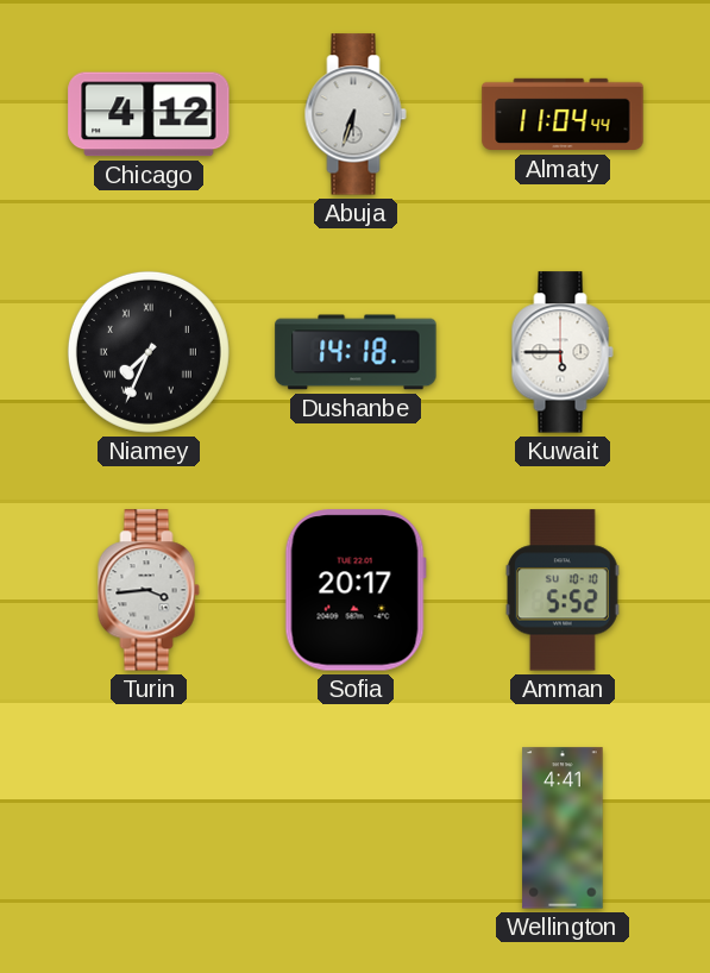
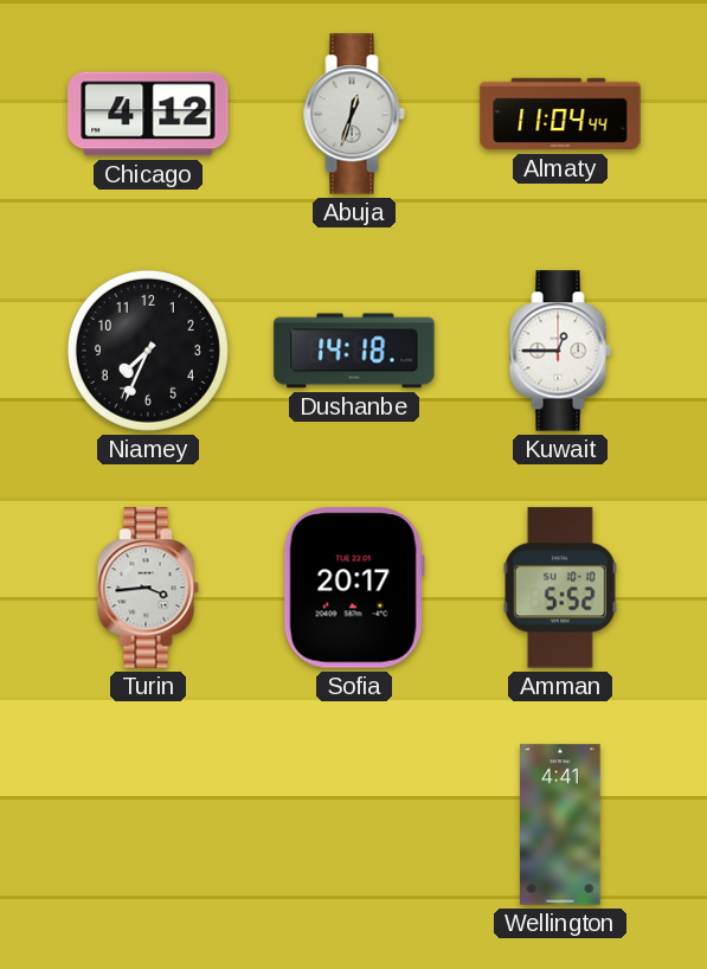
Abuja: 6:33 -> 12:33 (354, 114)
Niamey numerals: Roman -> Arabic (148, 351)
Kuwait: 5:45 -> 12:45 (560, 351)
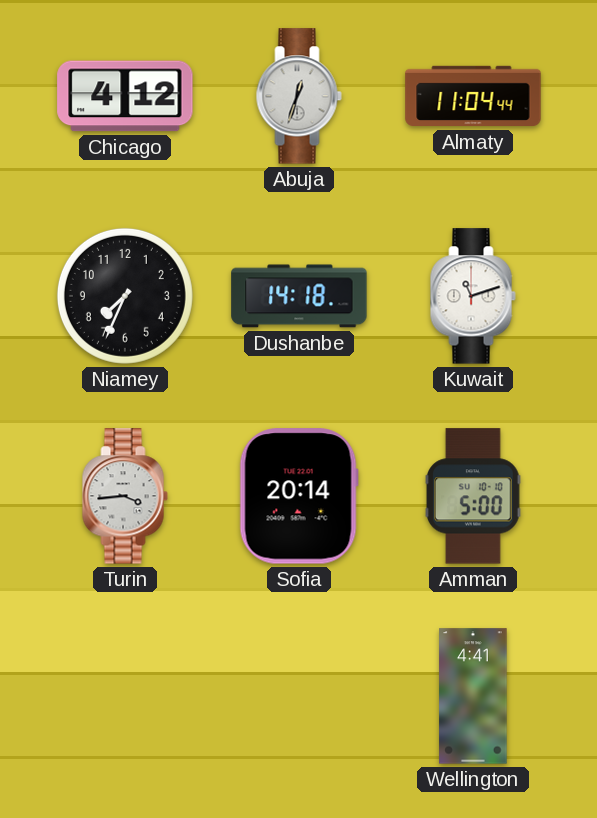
Kuwait: 12:45 -> 11:12 (473, 296)
Sofia: 20:17 -> 20:14 (299, 496)
Amman: 5:52 -> 5:00 (473, 496)
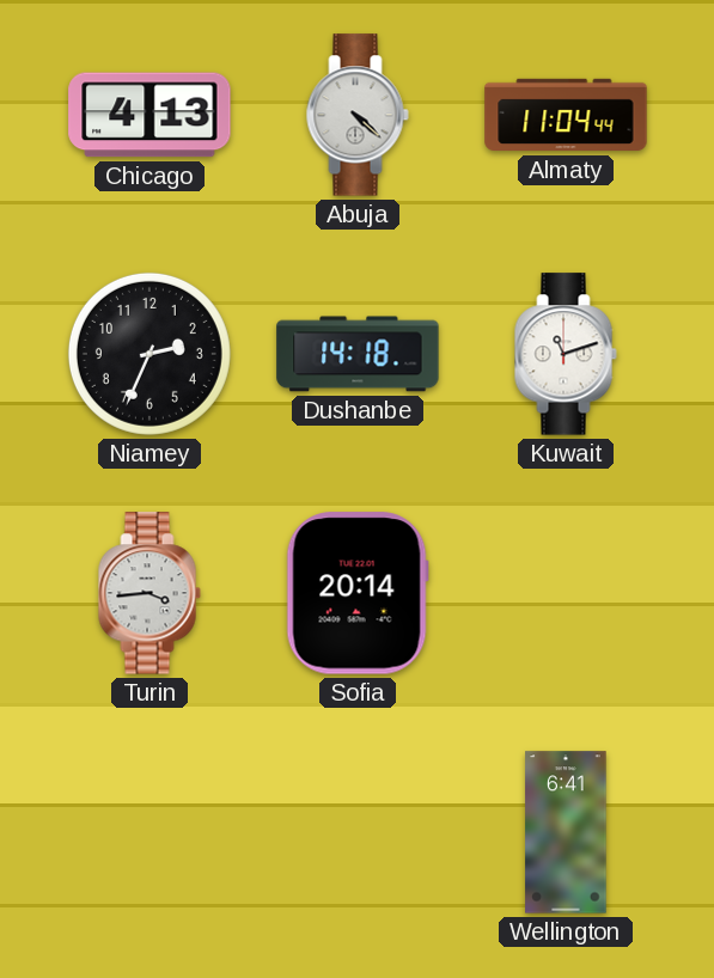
Chicago: 4:12 -> 4:13 (149, 115)
Abuja: 12:33 -> 4:22 (358, 115)
Niamey: 7:34 -> 2:34 (149, 354)
Amman: 5:00 -> none (473, 496)
Wellington: 4:41 -> 6:41 (566, 832)
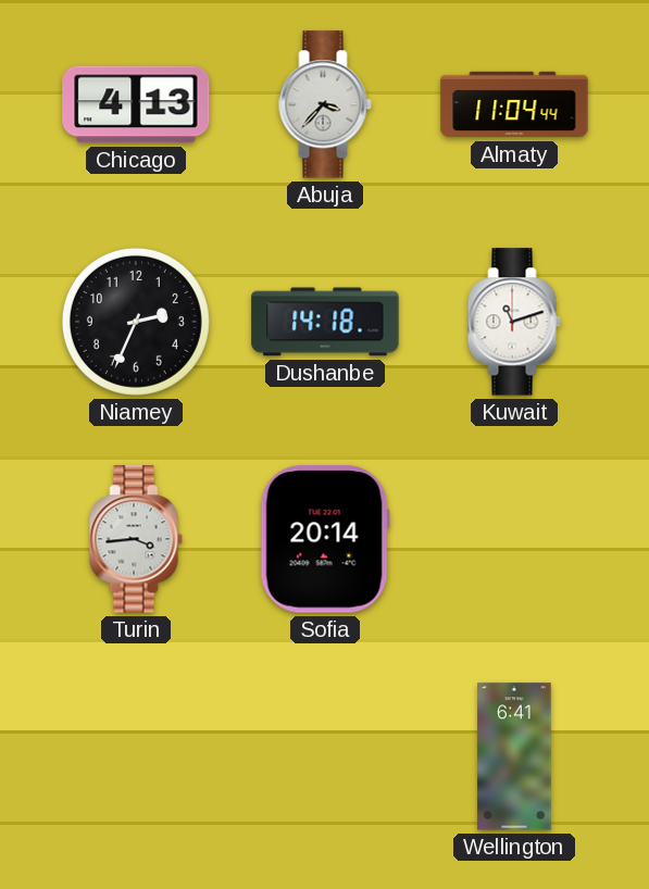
Abuja: 4:22 -> 3:37 (325, 104)
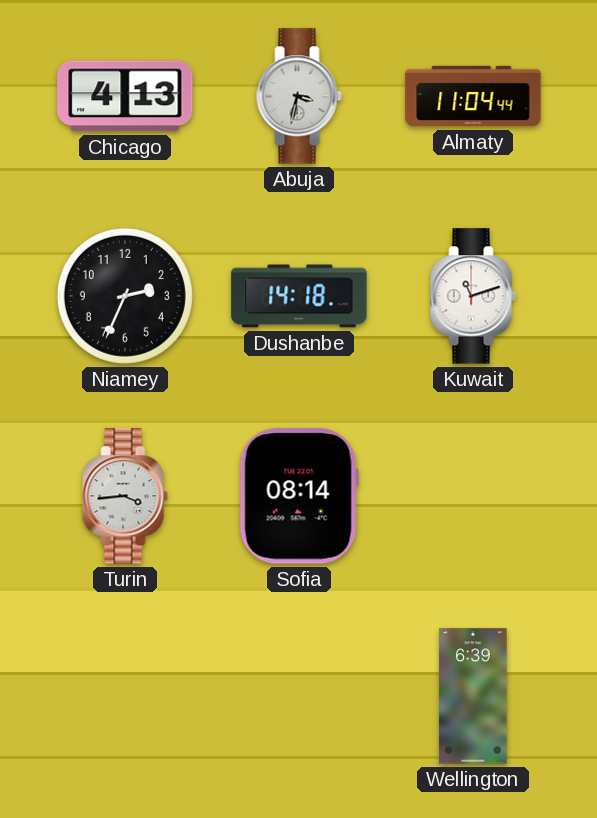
Abuja: 3:37 -> 3:32 (299, 96)
Sofia: 20:14 -> 08:14 (299, 496)
Wellington: 6:41 -> 6:39 (473, 696)
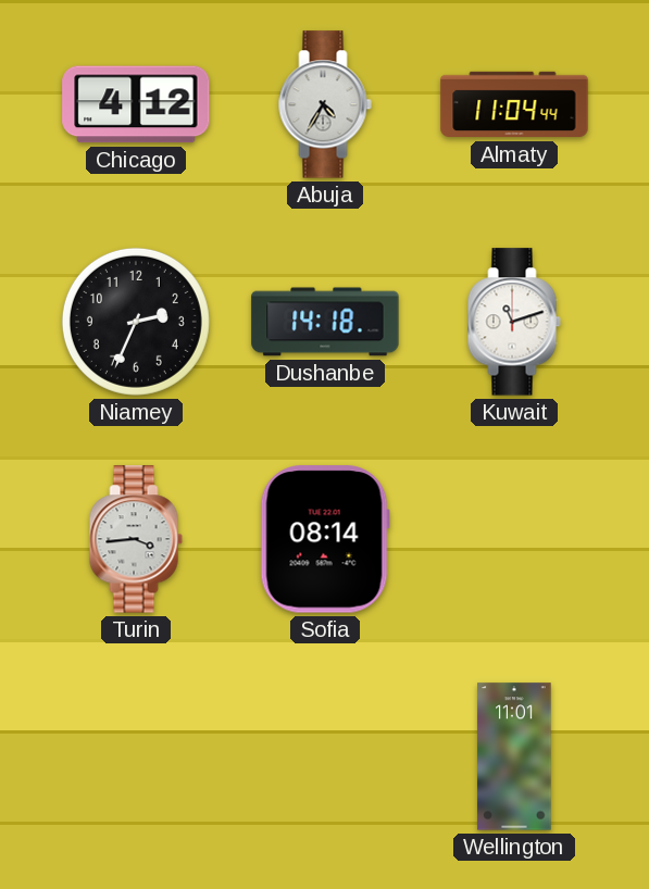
Chicago: 4:13 -> 4:12 (136, 104)
Abuja: 3:32 -> 4:35 (325, 104)
Wellington: 6:39 -> 11:01 (514, 756)
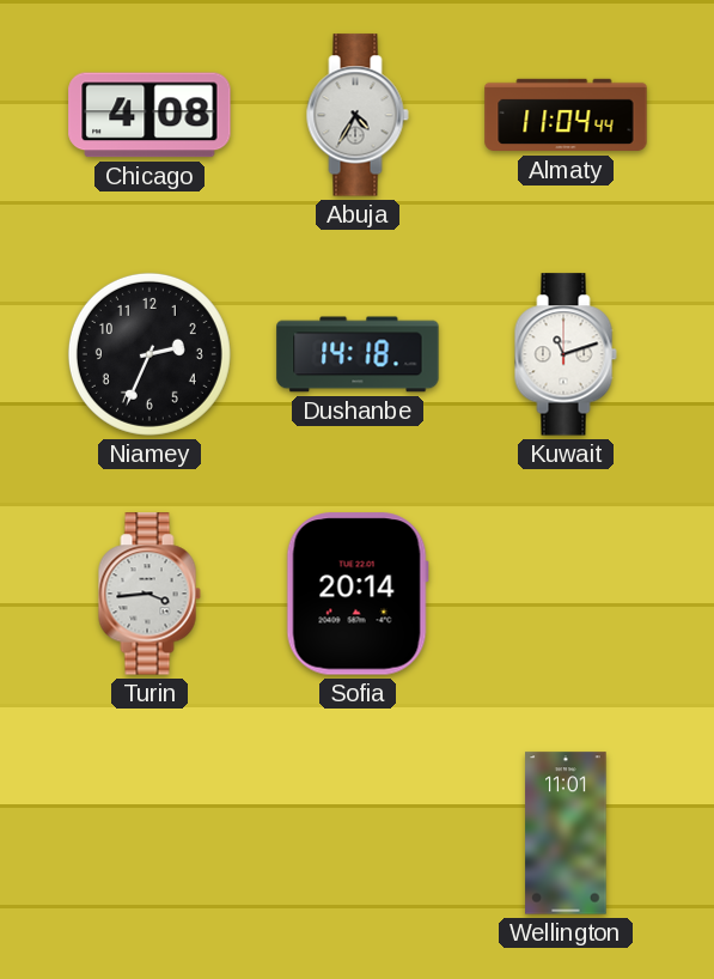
Chicago: 4:12 -> 4:08 (149, 115)
Sofia: 08:14 -> 20:14 (358, 594)
